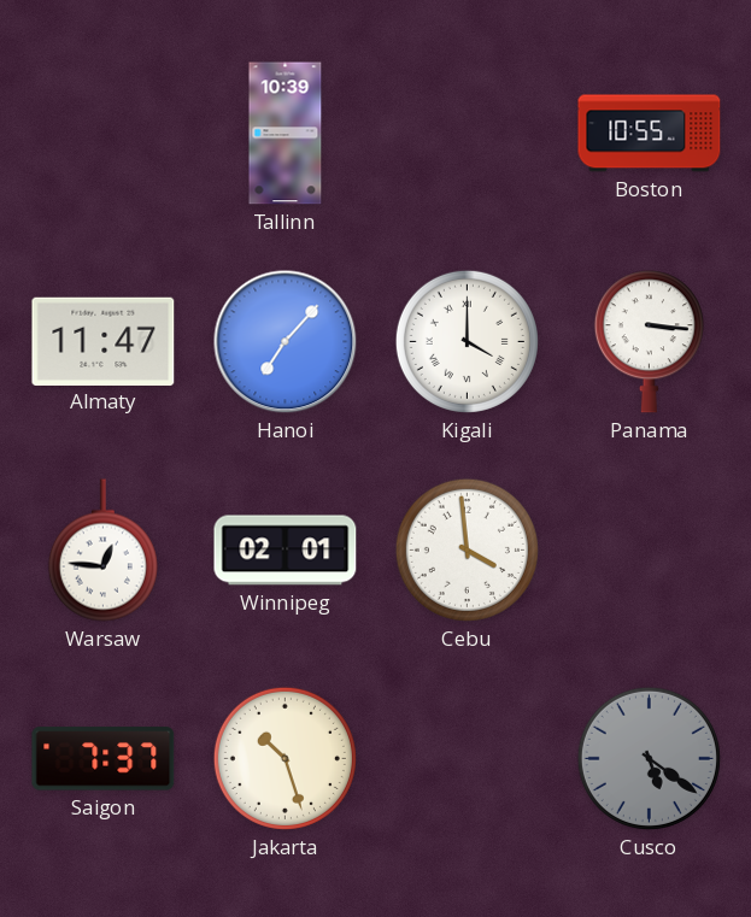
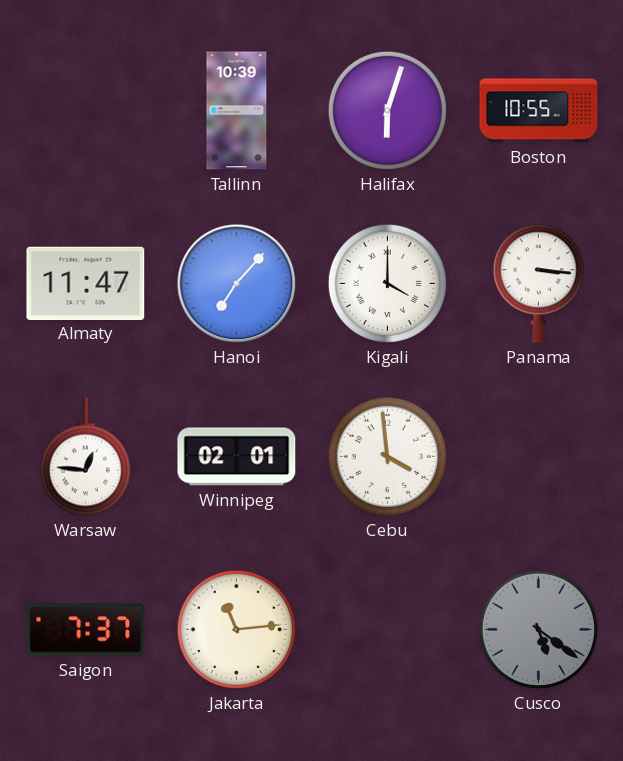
Halifax: none -> 6:03 (387, 110)
Jakarta: 10:27 -> 11:14 (236, 629)
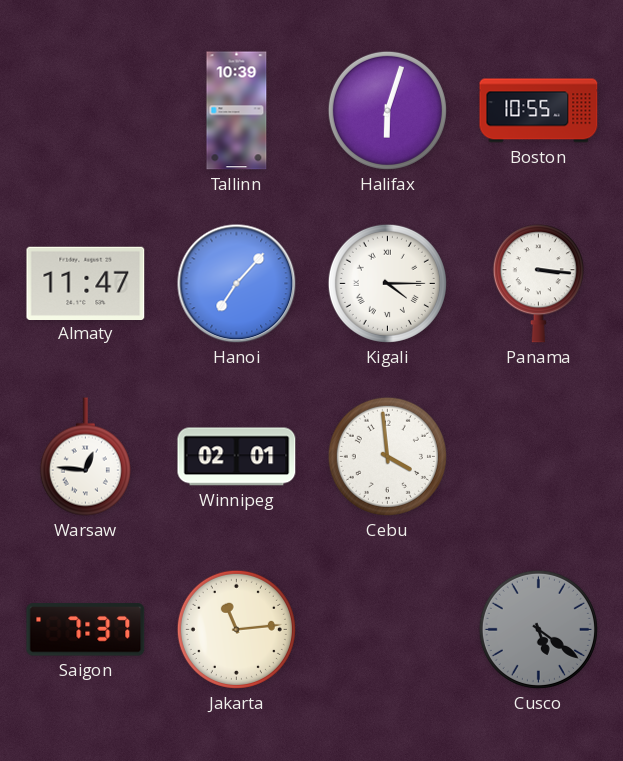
Kigali: 4:00 -> 4:15 (387, 283)
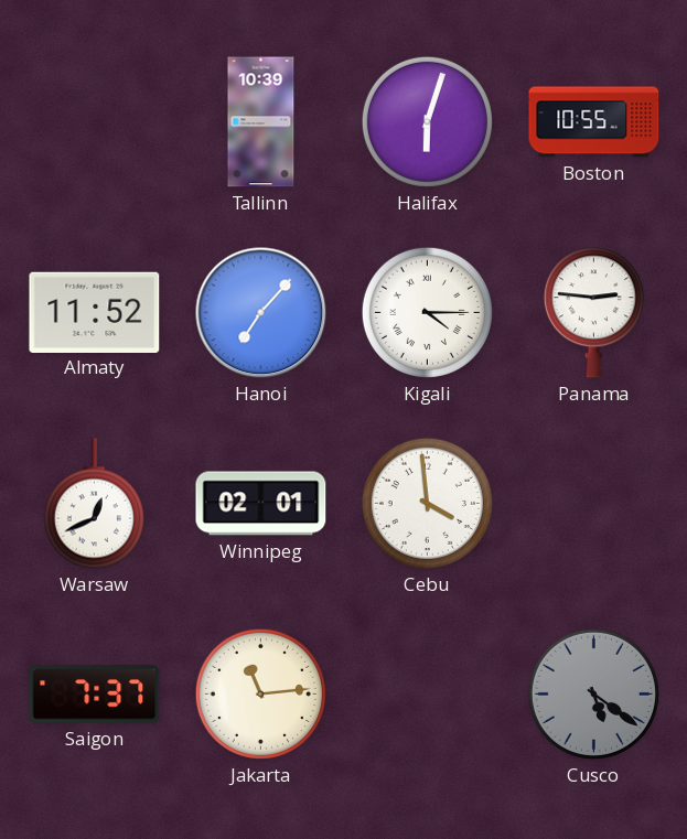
Almaty: 11:47 -> 11:52 (95, 312)
Panama: 3:16 -> 2:46 (593, 313)
Warsaw: 12:46 -> 12:41 (94, 504)
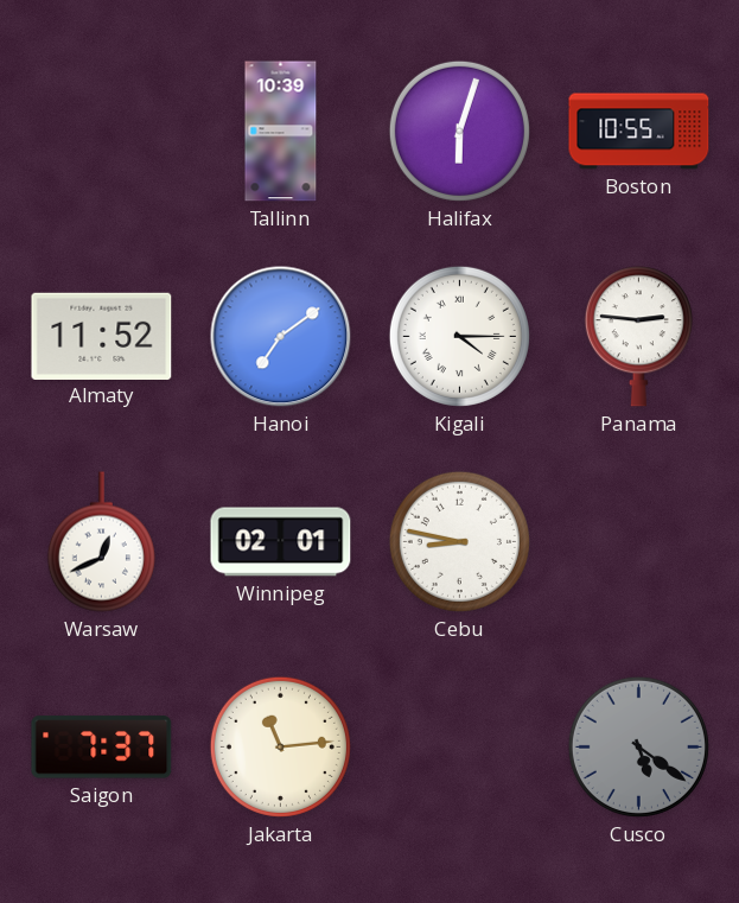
Hanoi: 7:07 -> 7:09 (281, 337)
Cebu: 3:59 -> 8:47 (459, 541)
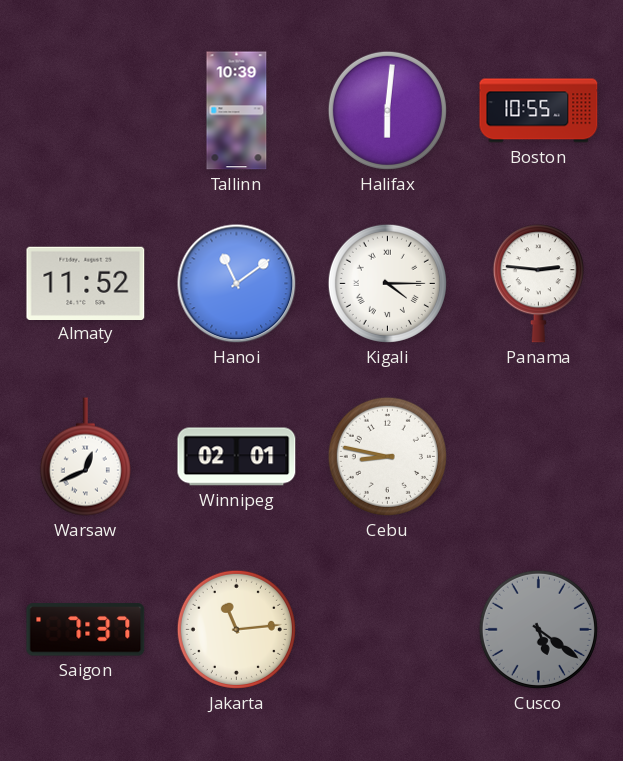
Halifax: 6:03 -> 6:01 (387, 110)
Hanoi: 7:09 -> 11:09 (237, 284)
